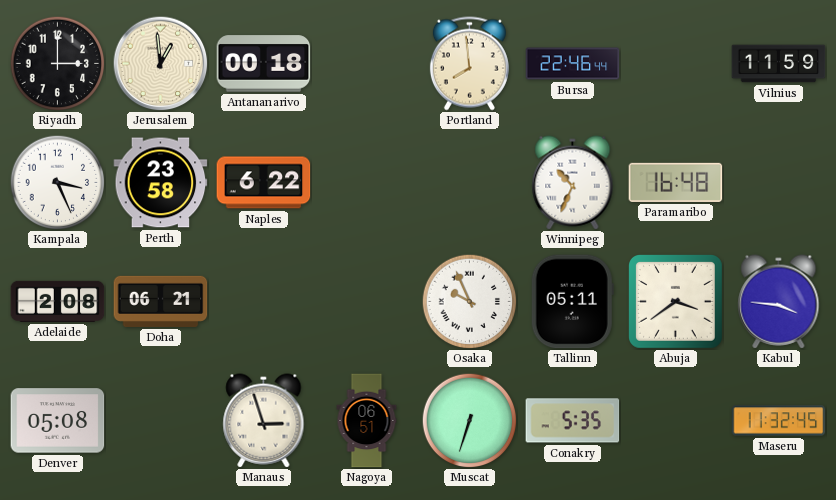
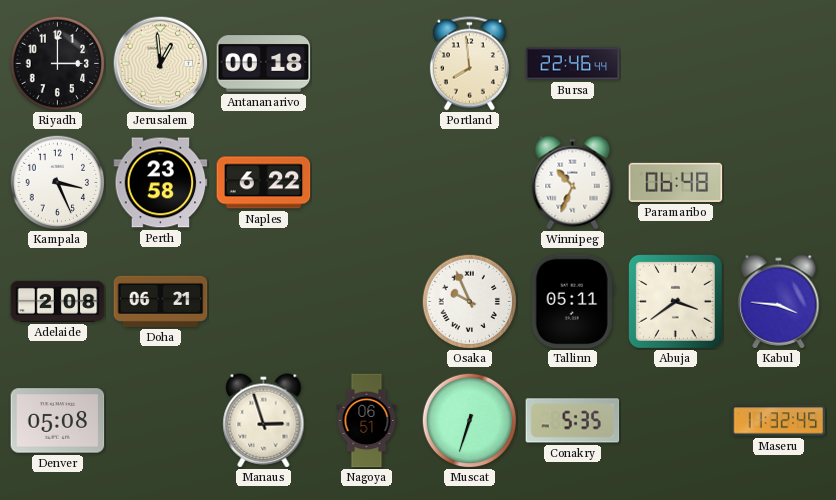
Vilnius: 11:59 -> none (779, 64)
Paramaribo: 16:48 -> 06:48 (676, 182)
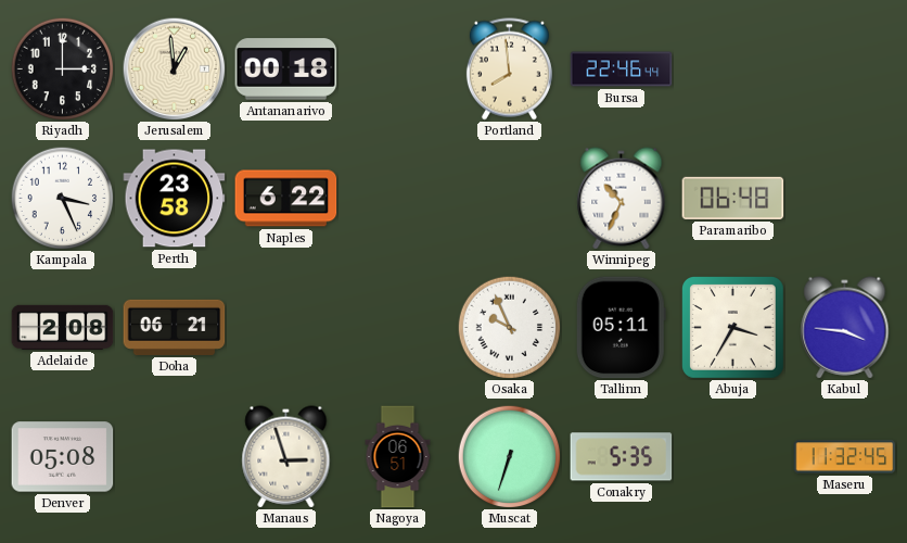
Abuja: 3:39 -> 3:35 (733, 328)
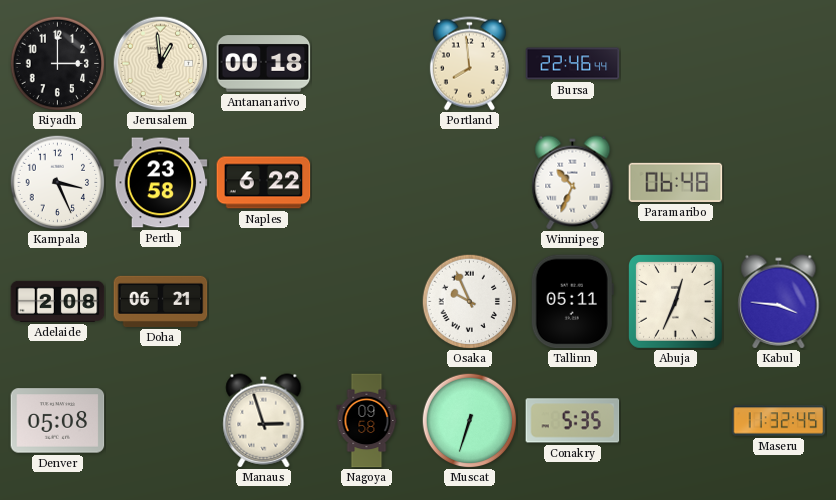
Abuja: 3:35 -> 12:34 (676, 302)
Nagoya: 06:51 -> 09:58 (367, 421)
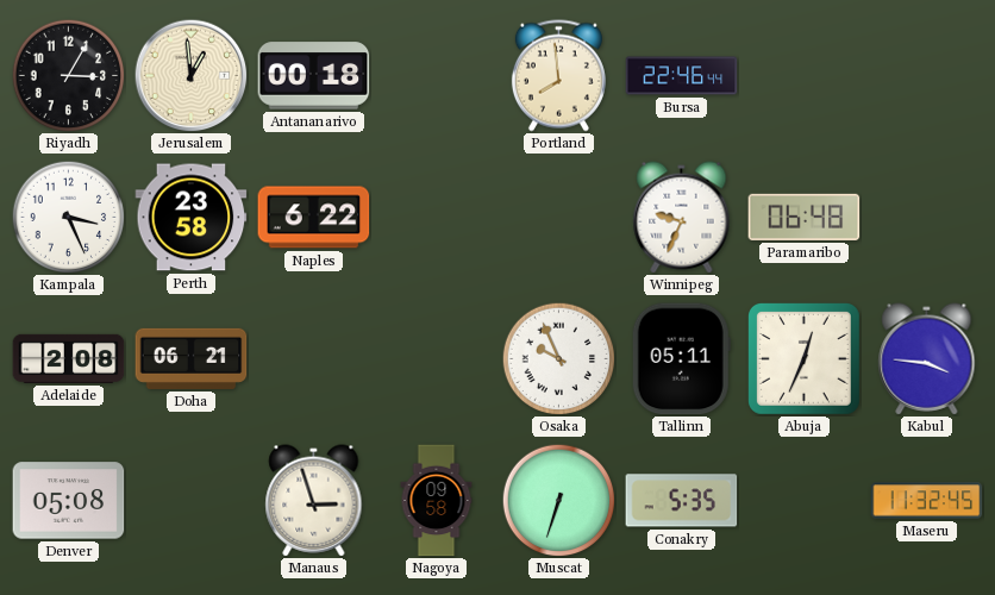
Riyadh: 3:00 -> 3:05 (68, 75)
Winnipeg: 10:34 -> 9:34 (682, 218)
